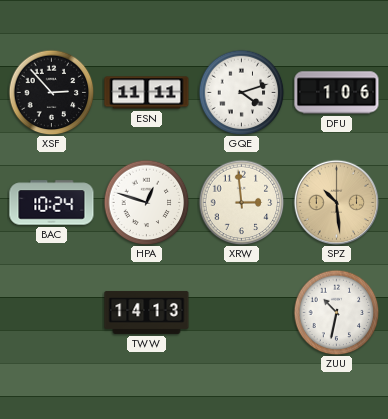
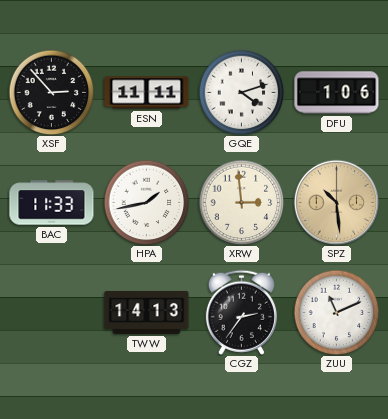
BAC: 10:24 -> 11:33 (52, 203)
HPA: 12:48 -> 1:43 (146, 202)
CGZ: none -> 2:36 (241, 312)
ZUU: 10:32 -> 11:11 (336, 312)
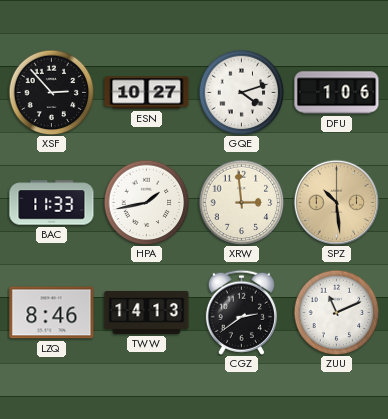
ESN: 11:11 -> 10:27 (147, 93)
LZQ: none -> 8:46 (52, 313)
CGZ: 2:36 -> 2:39 (241, 312)
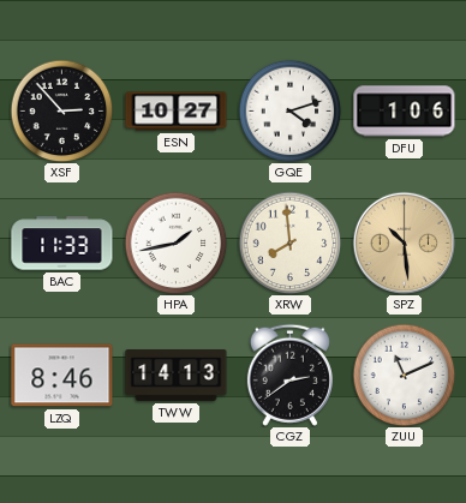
XRW: 2:59 -> 7:59 (289, 242)
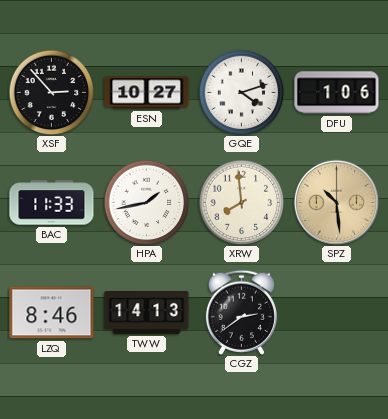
ZUU: 11:11 -> none (404, 375)
